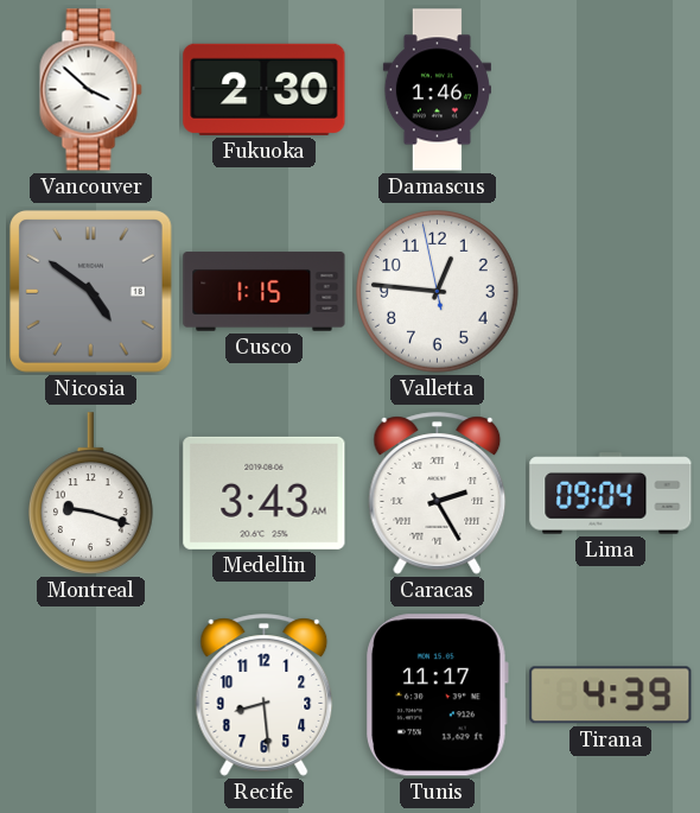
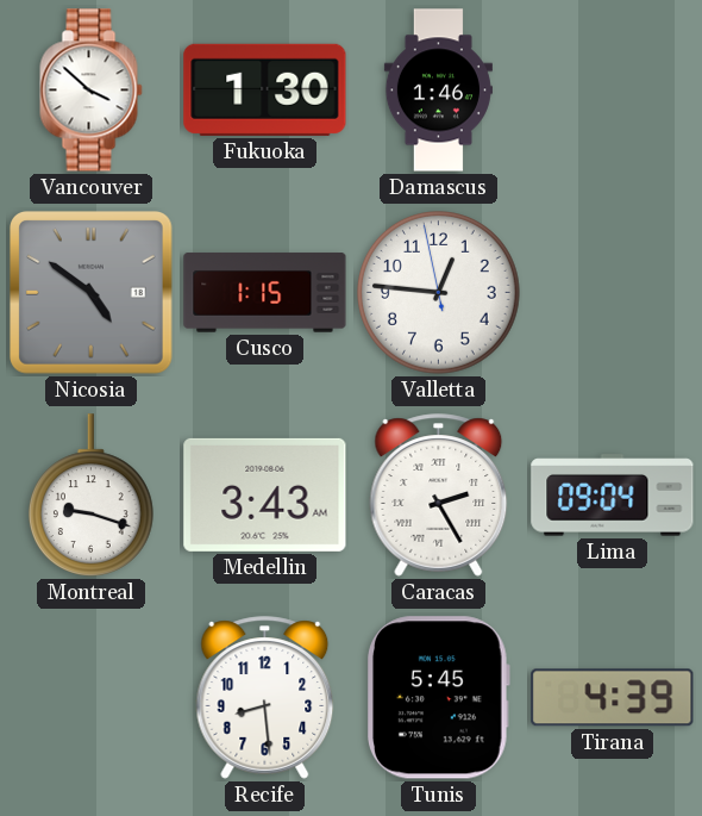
Fukuoka: 2:30 -> 1:30 (265, 89)
Tunis: 11:17 -> 5:45 (439, 698)
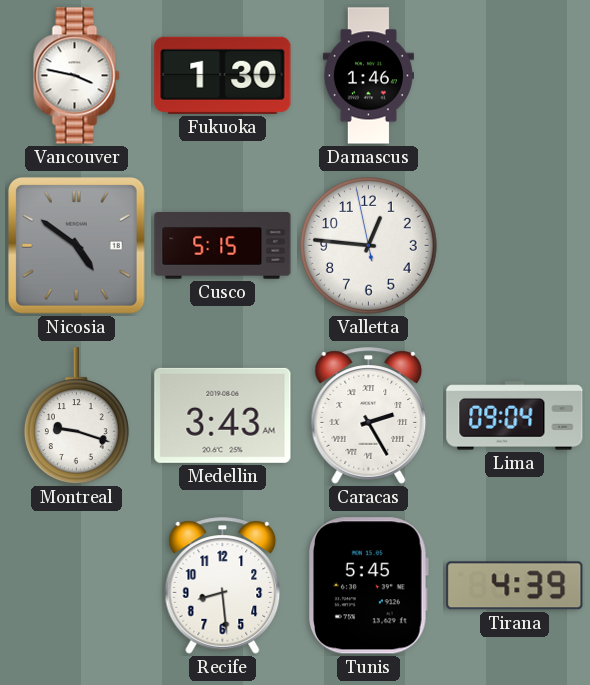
Vancouver: 3:52 -> 3:47 (77, 76)
Cusco: 1:15 -> 5:15 (223, 246)
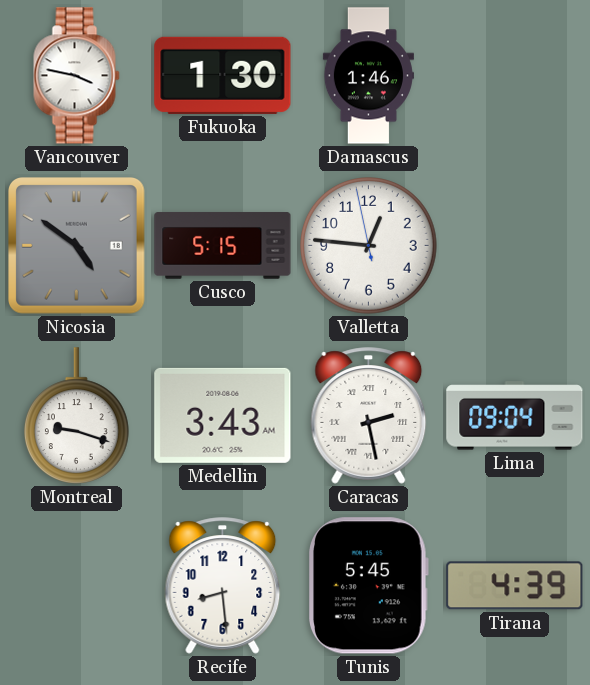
Caracas: 2:25 -> 2:28 (369, 416)
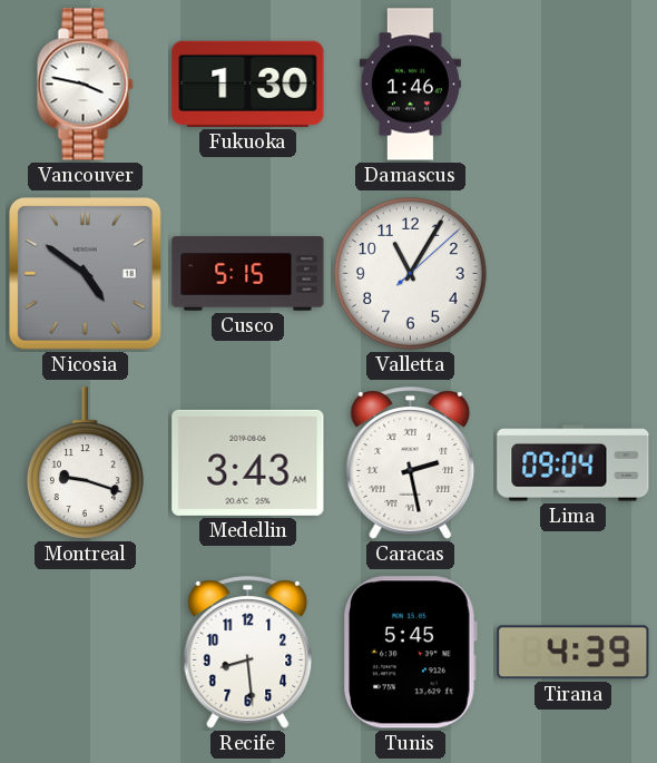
Valletta: 12:45 -> 11:05 (411, 274)
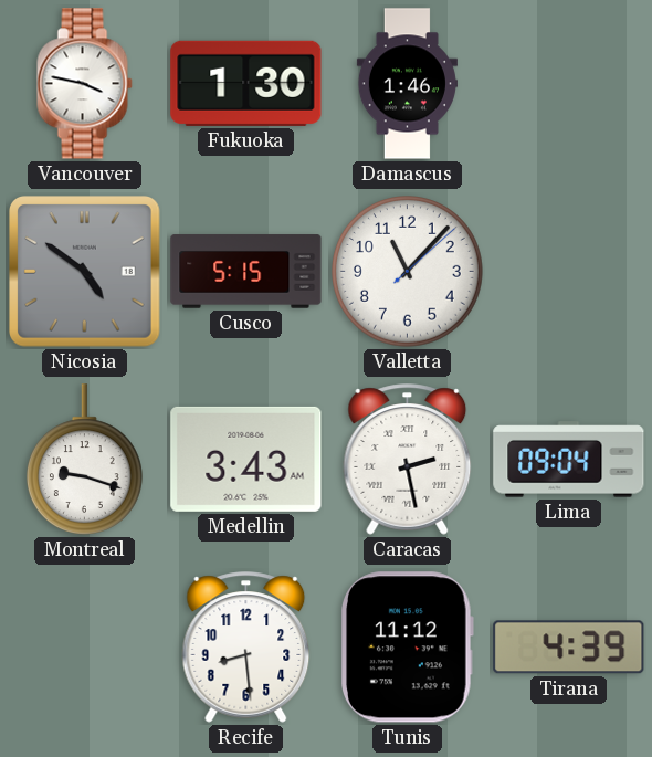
Valletta: 11:05 -> 11:07 (408, 272)
Tunis: 5:45 -> 11:12 (408, 648)
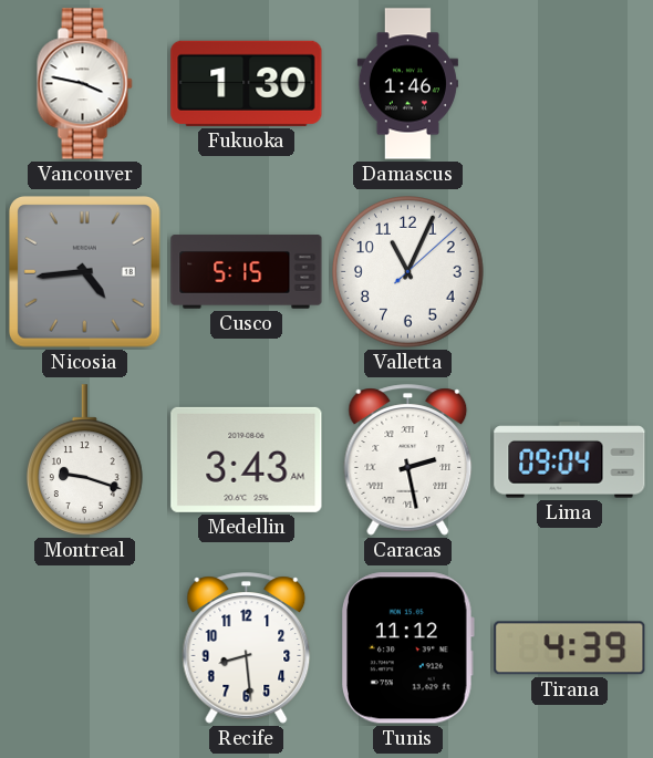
Nicosia: 4:51 -> 4:44 (85, 272)
Valletta: 11:07 -> 11:04 (408, 272)
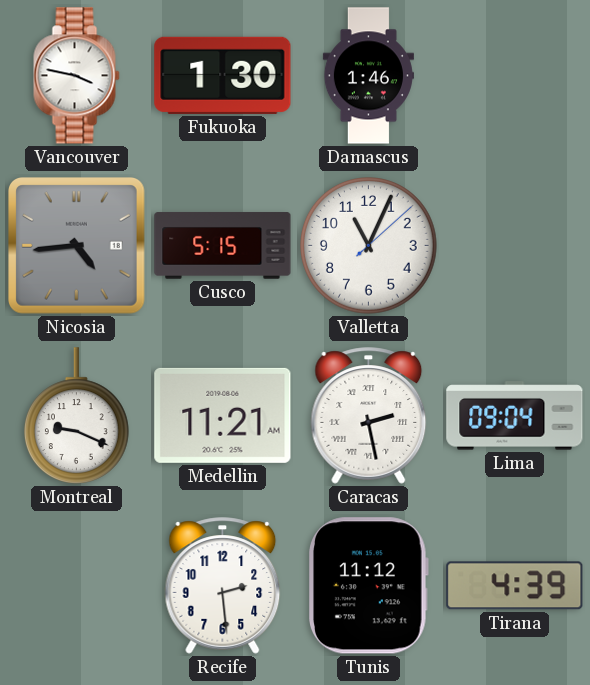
Montreal: 9:18 -> 9:19 (76, 416)
Medellin: 3:43 -> 11:21 (223, 415)
Recife: 8:29 -> 2:29 (223, 586)
